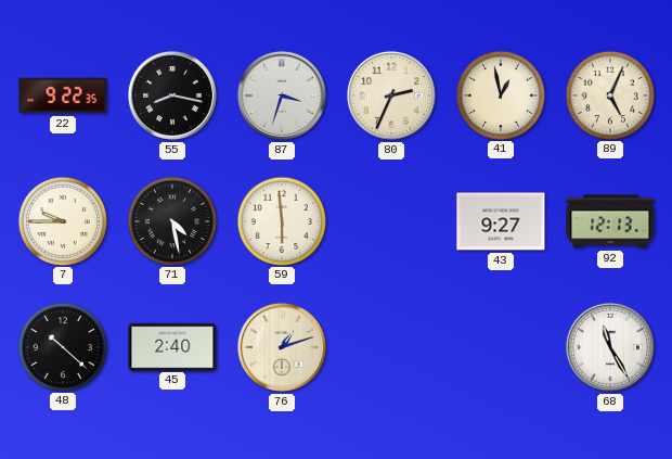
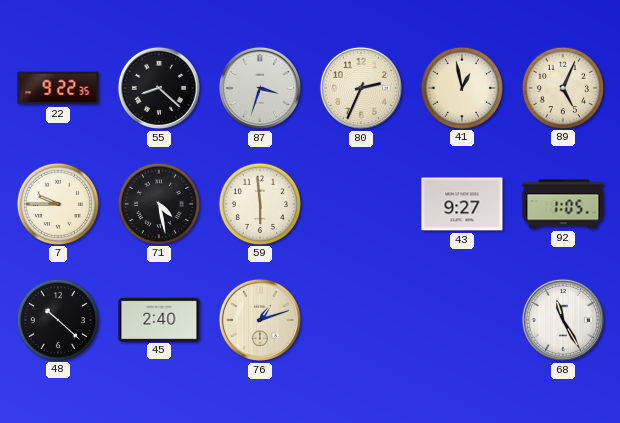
55: 8:17 -> 8:22 (159, 88)
92: 12:13 -> 1:05 (563, 204)
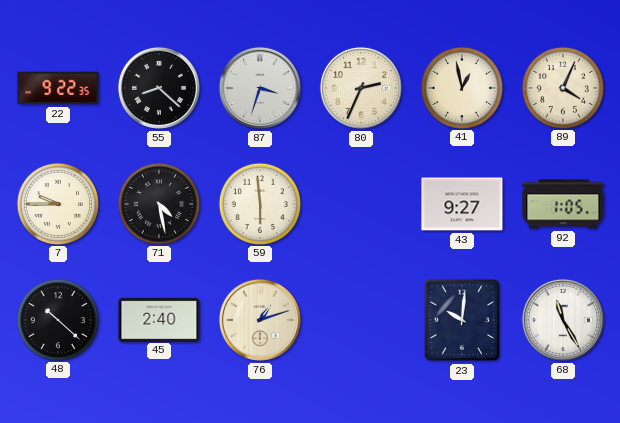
89: 5:04 -> 4:04 (562, 87)
23: none -> 10:01 (462, 320)
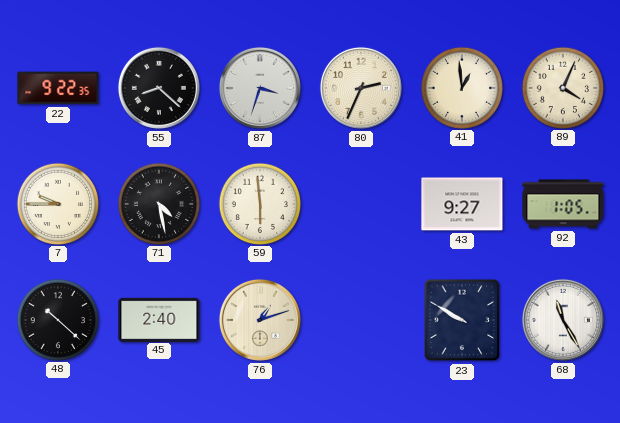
41: 12:58 -> 12:59 (461, 87)
23: 10:01 -> 9:50 (462, 320)
